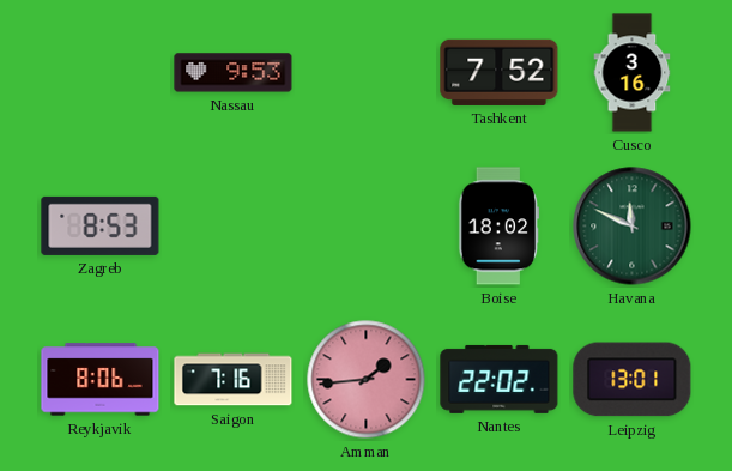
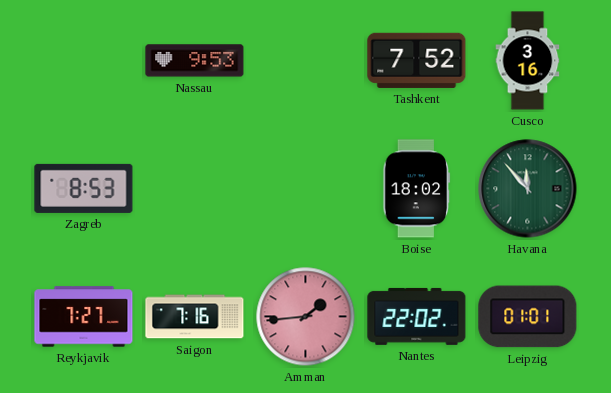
Havana: 11:49 -> 11:53 (528, 189)
Reykjavik: 8:06 -> 7:27 (84, 317)
Leipzig: 13:01 -> 01:01 (528, 317)
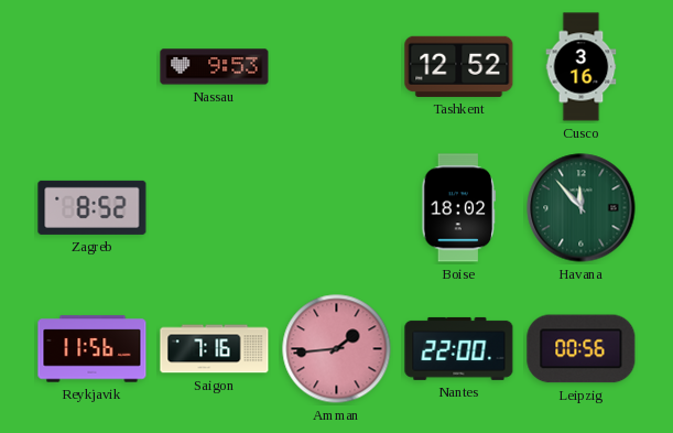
Tashkent: 7:52 -> 12:52 (459, 66)
Zagreb: 8:53 -> 8:52 (93, 207)
Reykjavik: 7:27 -> 11:56 (93, 349)
Nantes: 22:02 -> 22:00 (459, 348)
Leipzig: 01:01 -> 00:56 (582, 349)
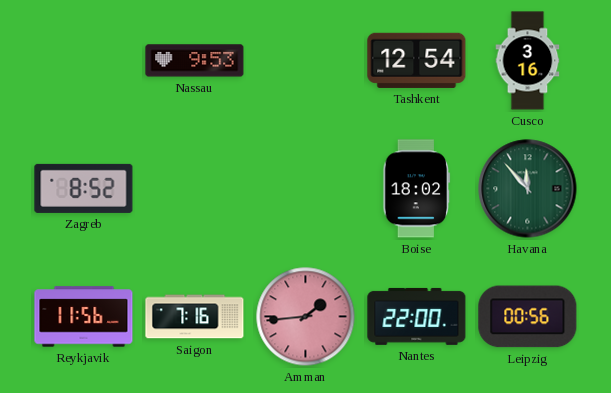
Tashkent: 12:52 -> 12:54 (417, 60)
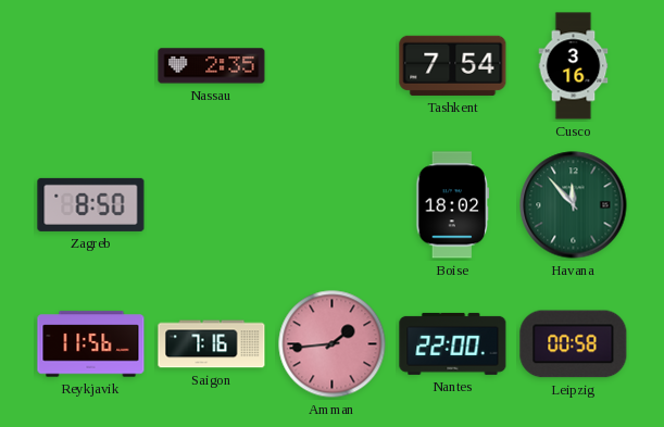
Nassau: 9:53 -> 2:35 (212, 66)
Tashkent: 12:54 -> 7:54 (453, 65)
Zagreb: 8:52 -> 8:50 (91, 204)
Leipzig: 00:56 -> 00:58 (574, 344)
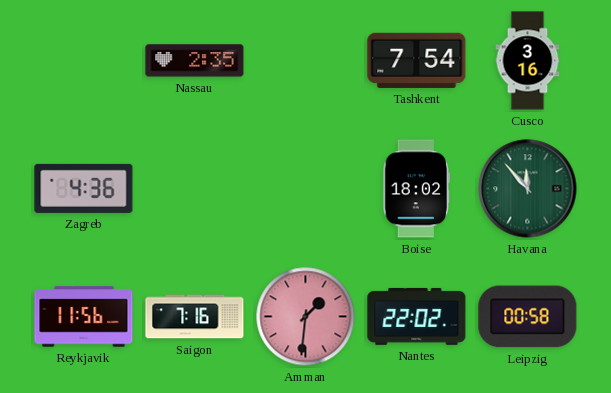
Zagreb: 8:50 -> 4:36 (84, 188)
Amman: 1:44 -> 1:31 (306, 317)
Nantes: 22:00 -> 22:02 (417, 316)
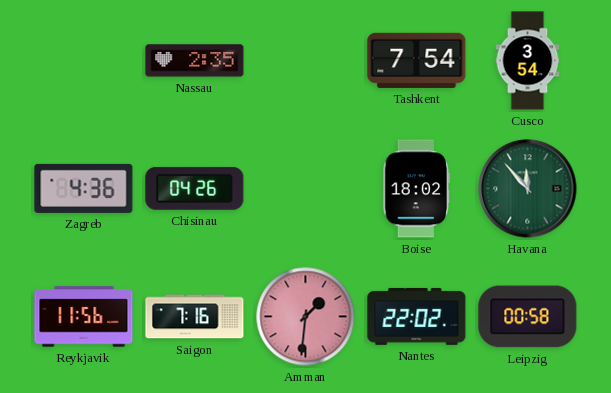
Cusco: 3:16 -> 3:54 (528, 61)
Chisinau: none -> 04:26 (195, 188)
